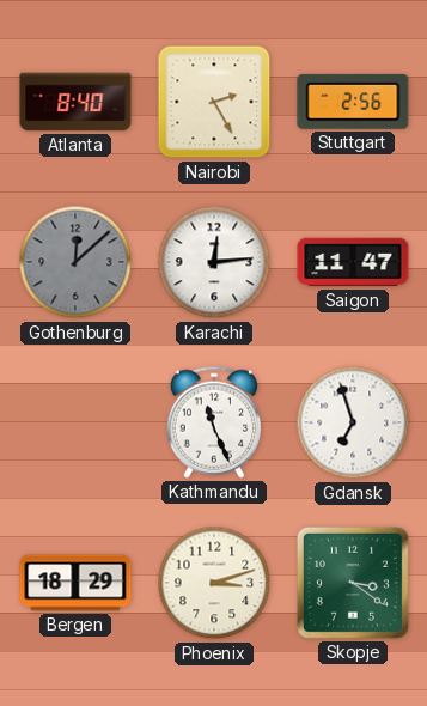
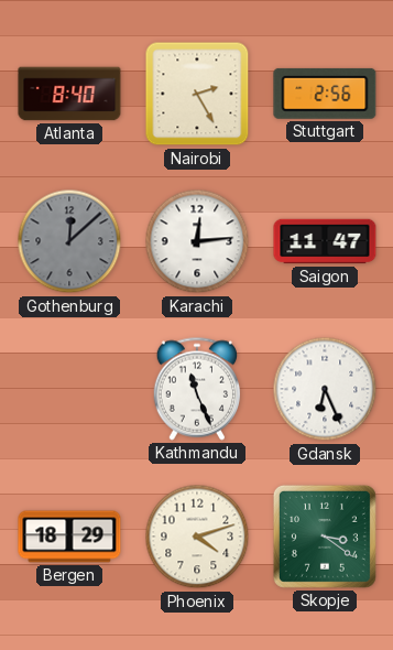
Gdansk: 6:57 -> 6:26 (325, 389)
Phoenix: 3:12 -> 4:12 (197, 537)
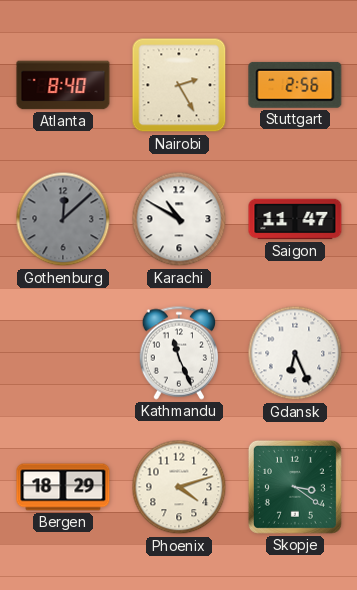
Karachi: 12:14 -> 10:50 (179, 219)
